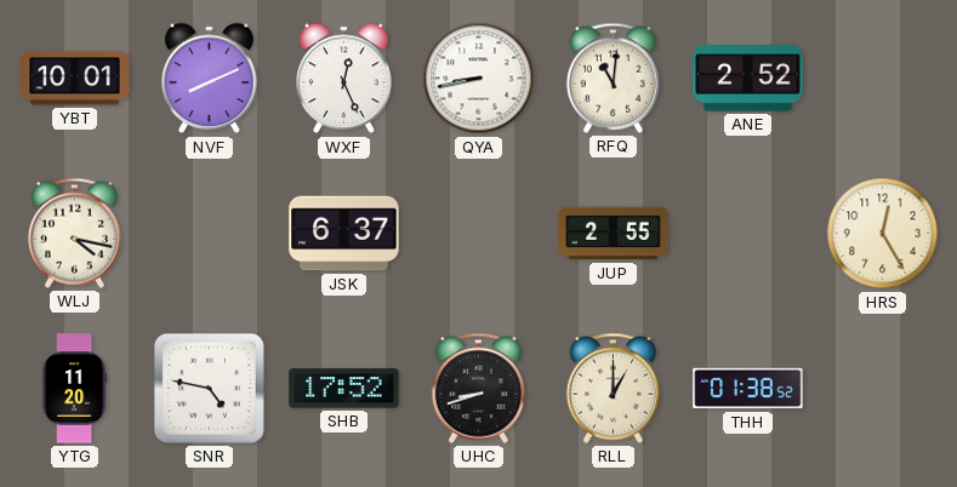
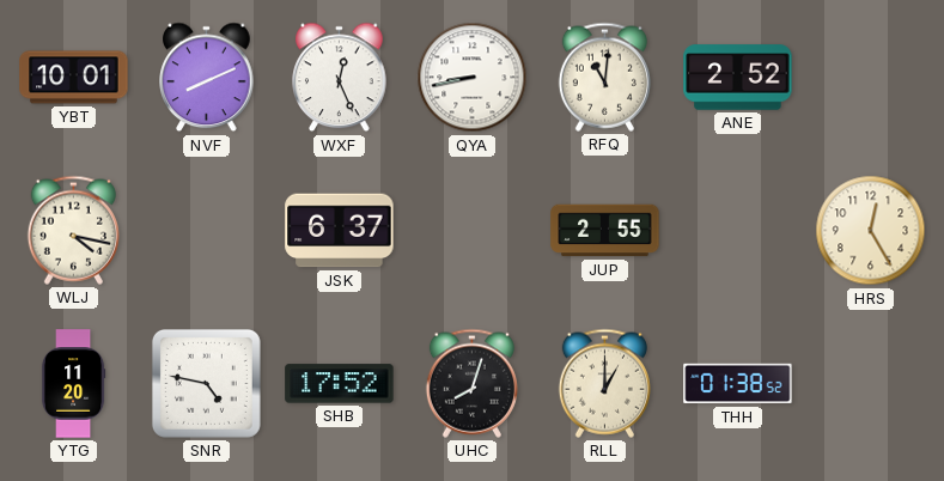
UHC: 8:42 -> 8:03 (471, 383)
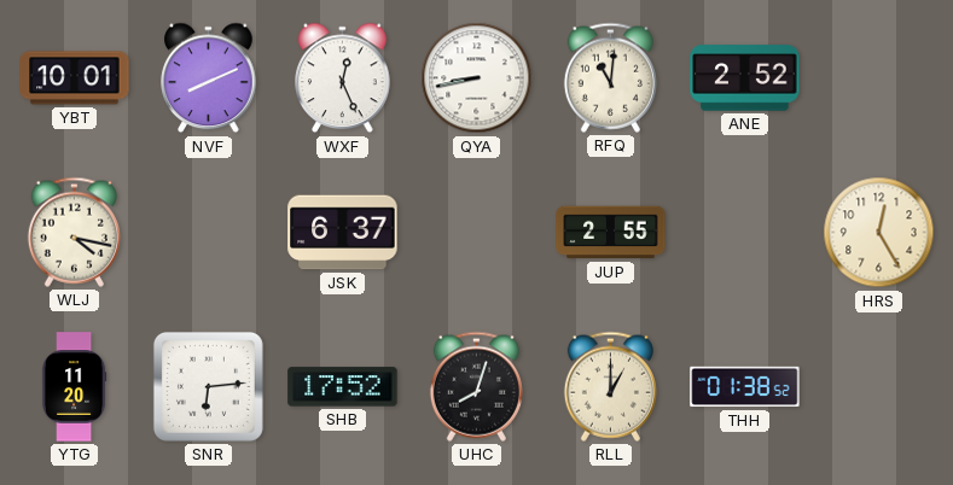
SNR: 4:47 -> 6:14 (208, 386)
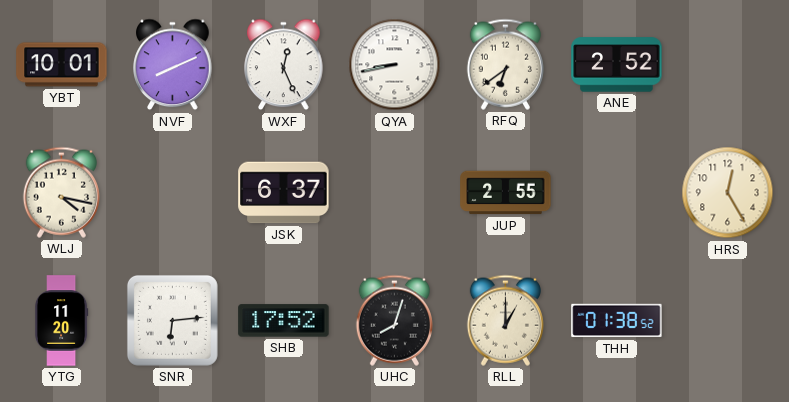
RFQ: 11:01 -> 6:39 (505, 64)
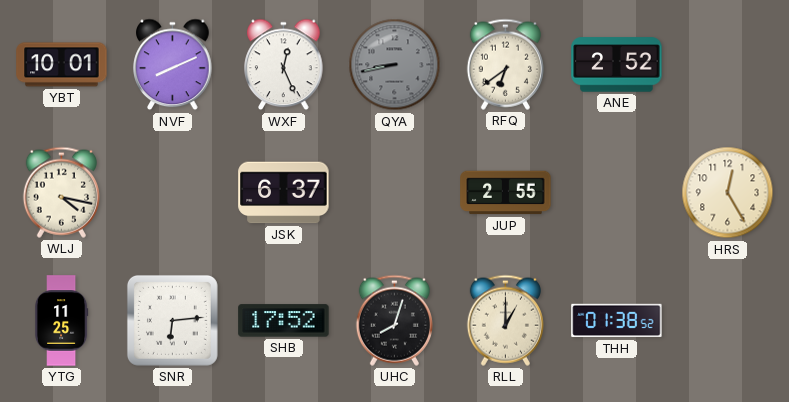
QYA dial: white -> grey (395, 65)
YTG: 11:20 -> 11:25 (61, 321)
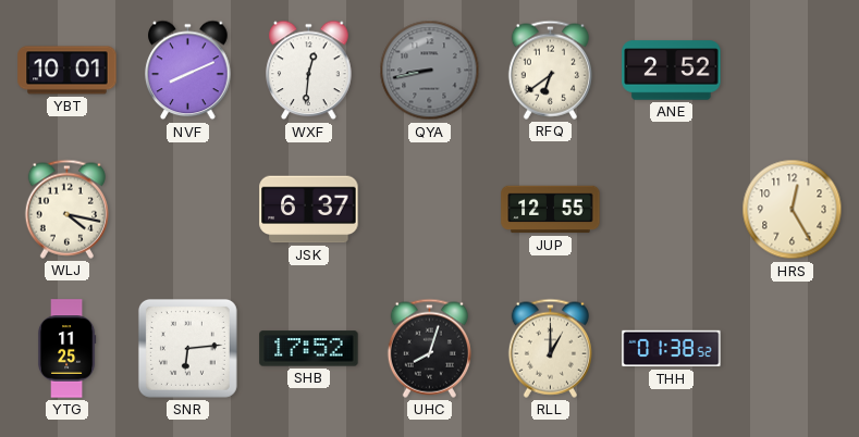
WXF: 12:26 -> 12:31 (309, 71)
JUP: 2:55 -> 12:55 (551, 210)
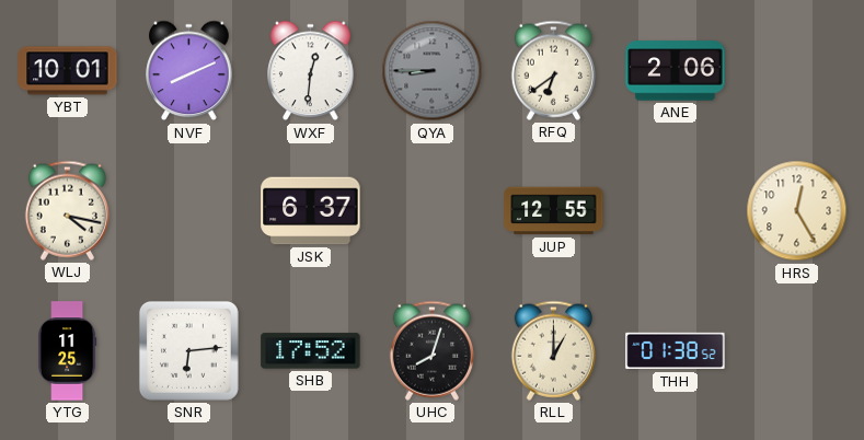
QYA: 8:43 -> 8:45 (433, 71)
ANE: 2:52 -> 2:06 (676, 71)
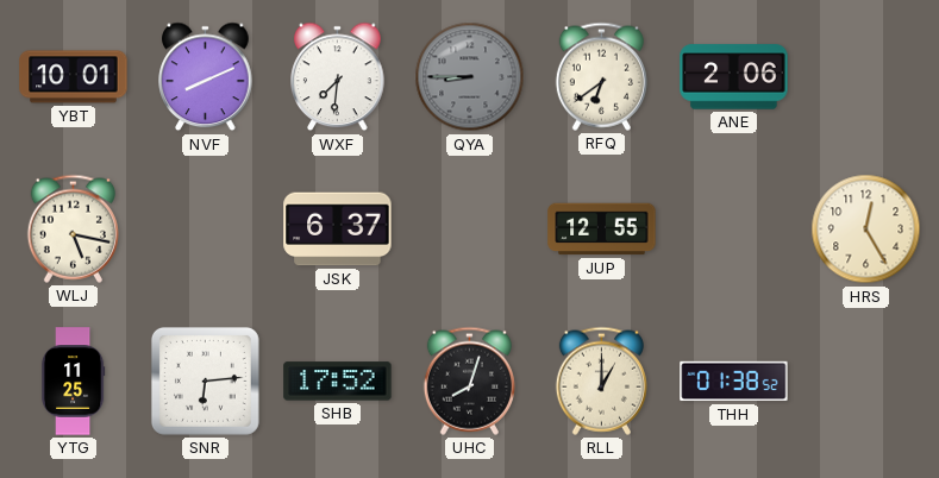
WXF: 12:31 -> 7:31 (338, 77)
WLJ: 4:17 -> 5:17 (73, 228)
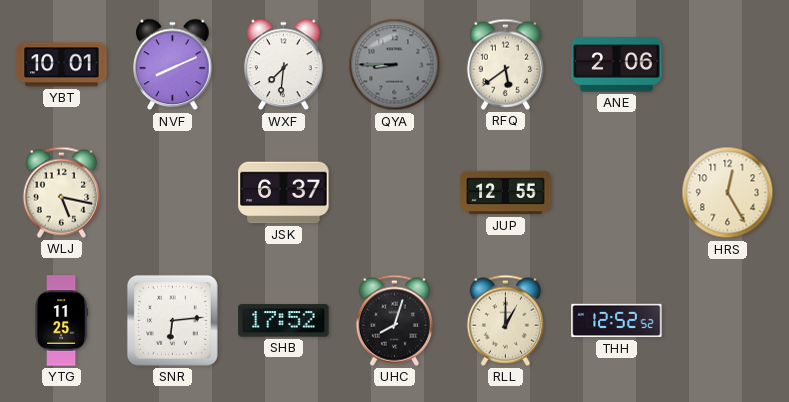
RFQ: 6:39 -> 5:39 (505, 64)
THH: 01:38 -> 12:52 (617, 321)
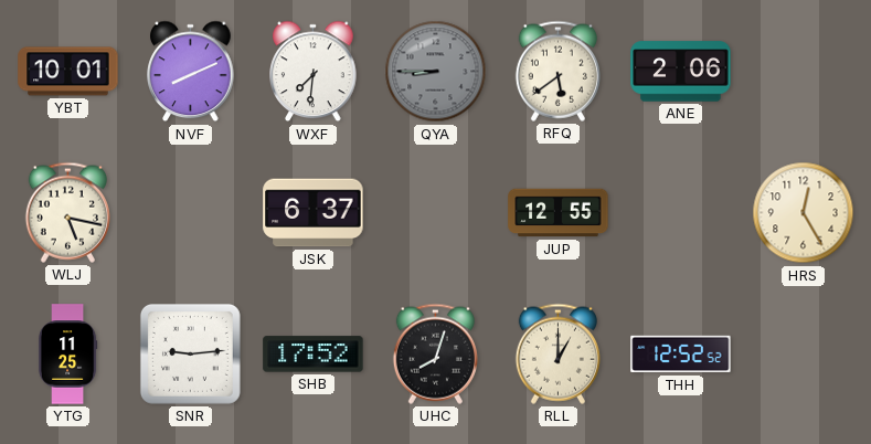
SNR: 6:14 -> 9:14 (190, 353)
